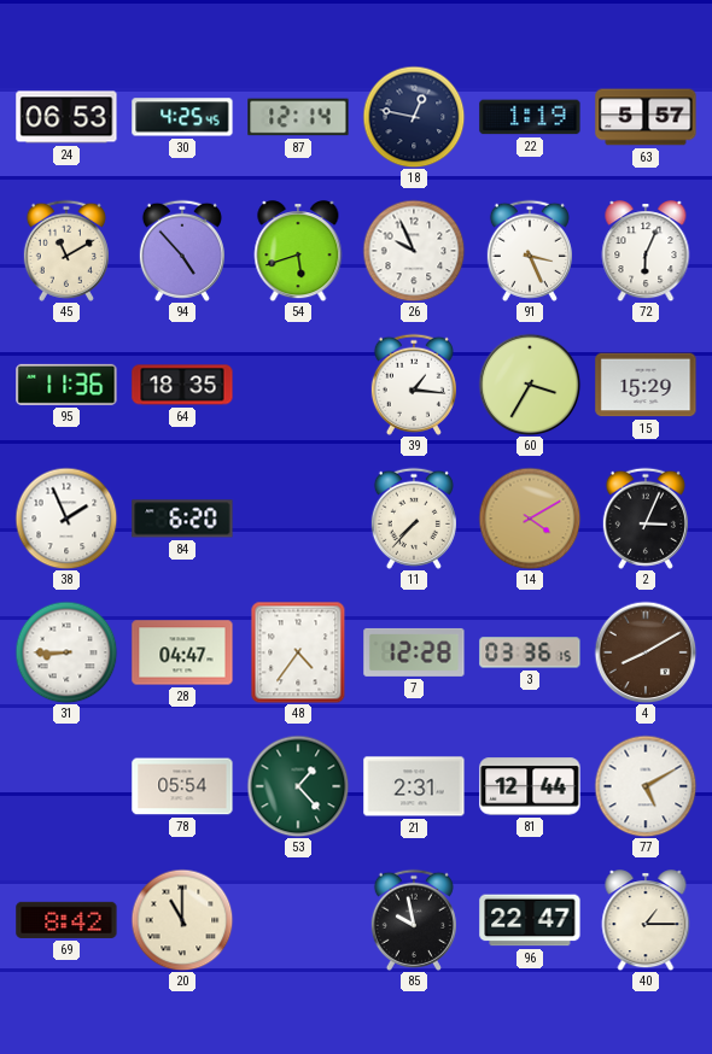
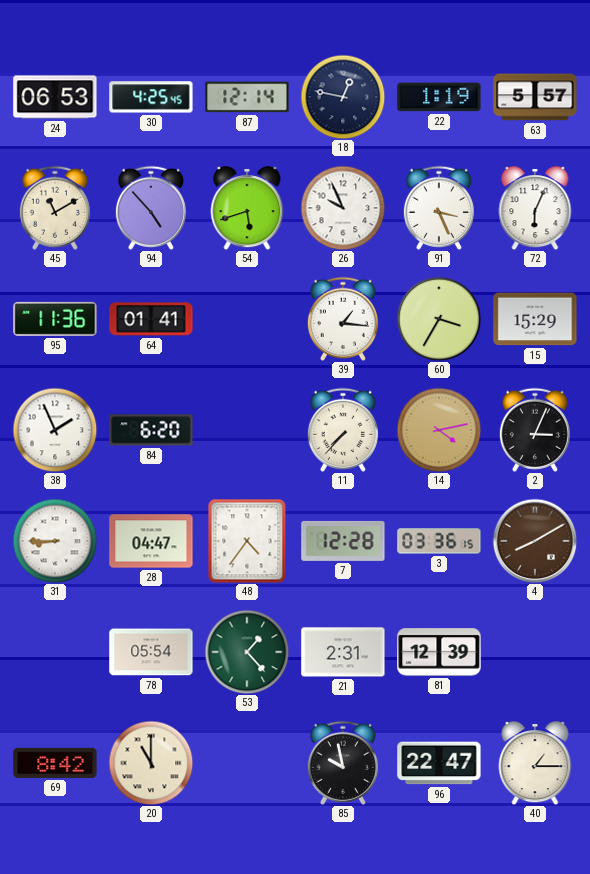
64: 18:35 -> 01:41 (151, 319)
14: 4:10 -> 4:13 (439, 430)
81: 12:44 -> 12:39 (439, 652)
77: 5:10 -> none (646, 786)
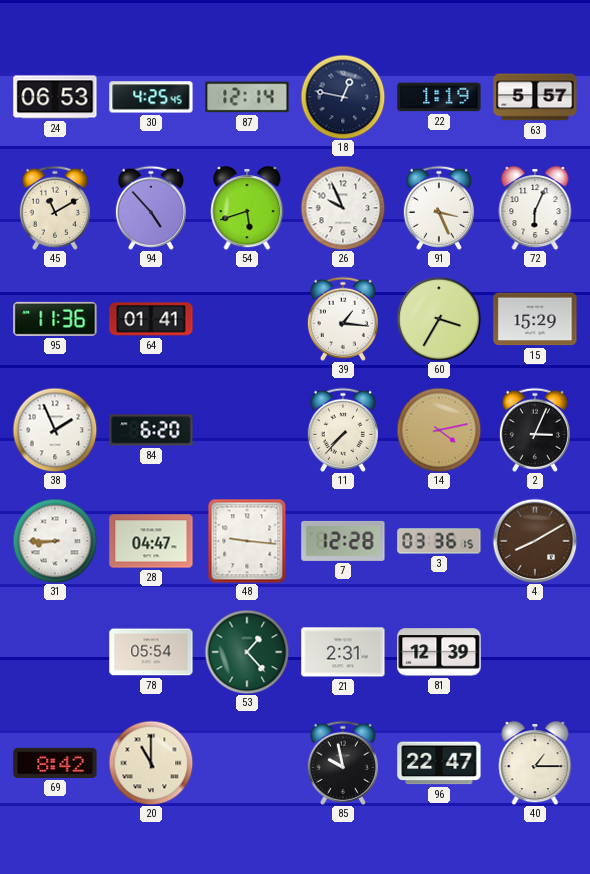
48: 4:36 -> 9:16 (247, 541)
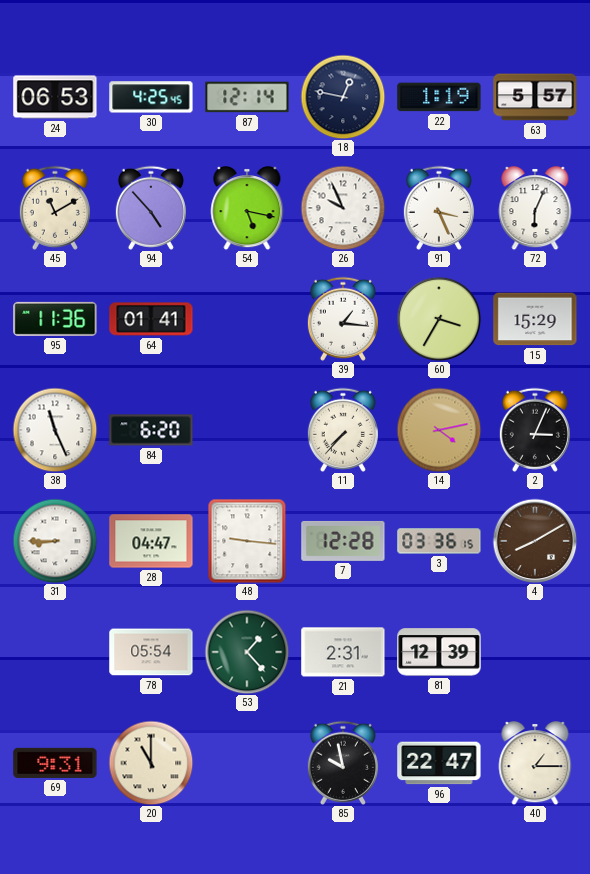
54: 5:42 -> 5:17 (247, 208)
38: 1:56 -> 11:26 (55, 430)
69: 8:42 -> 9:31 (55, 763)
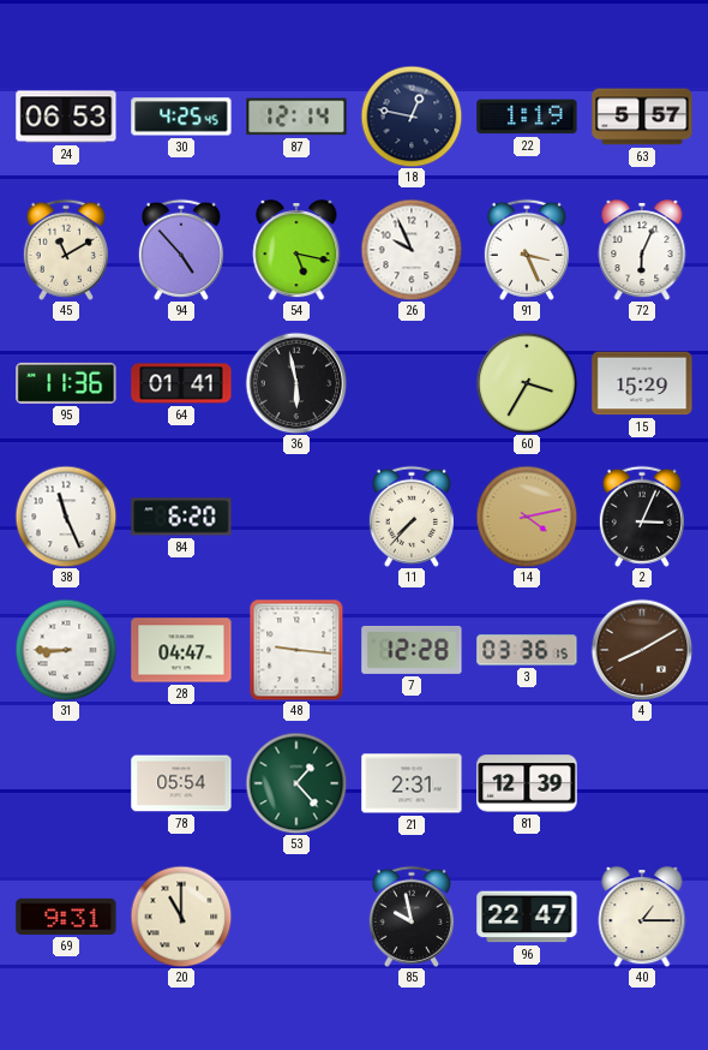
36: none -> 5:58 (296, 383)
39: 1:16 -> none (343, 319)
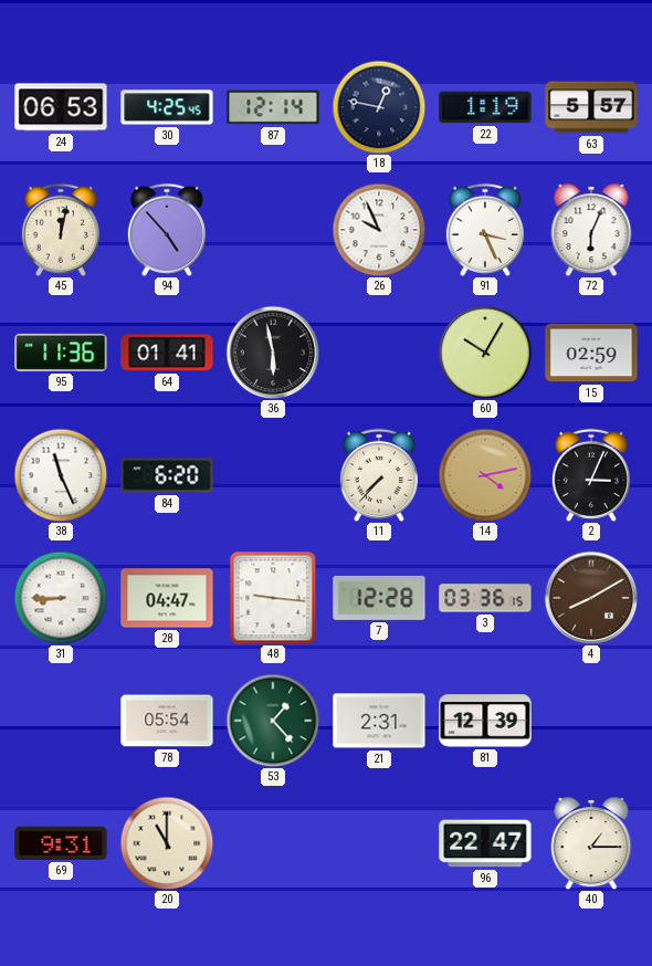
45: 11:10 -> 12:02 (61, 230)
54: 5:17 -> none (296, 250)
60: 3:35 -> 10:05 (485, 353)
15: 15:29 -> 02:59 (591, 353)
85: 9:58 -> none (412, 917)
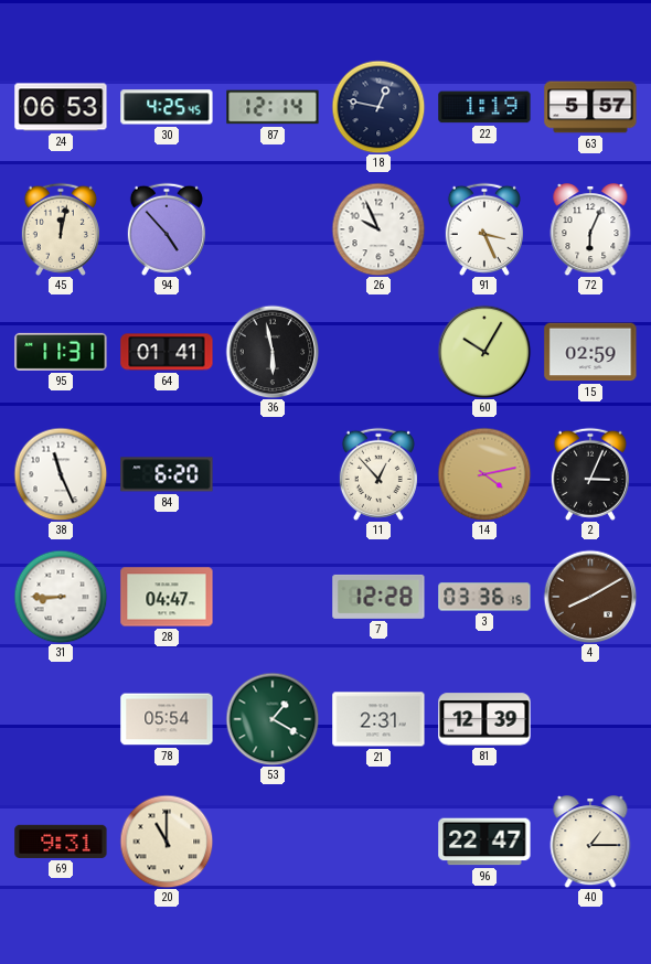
95: 11:36 -> 11:31 (61, 352)
11: 7:37 -> 12:53 (378, 474)
48: 9:16 -> none (273, 598)
53: 1:23 -> 1:20 (273, 719)
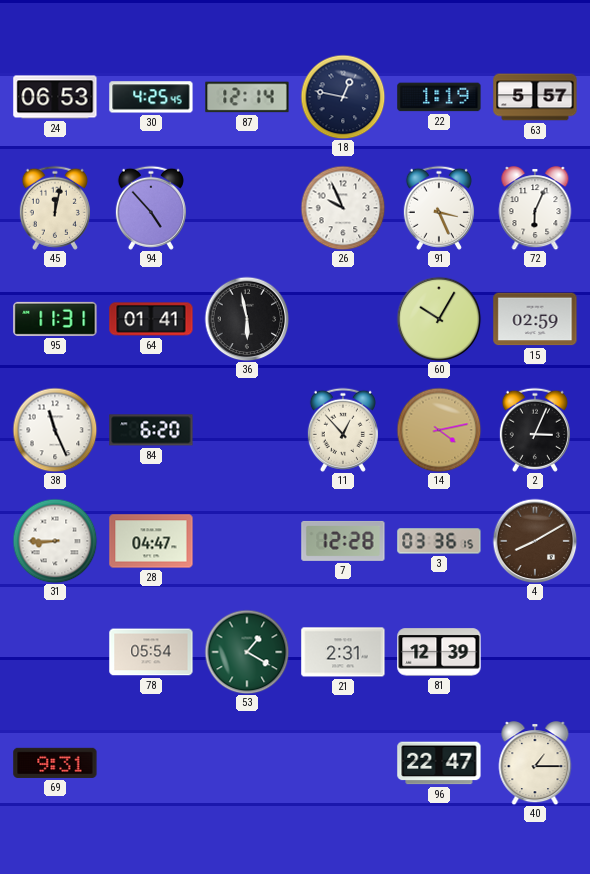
20: 11:00 -> none (167, 842)
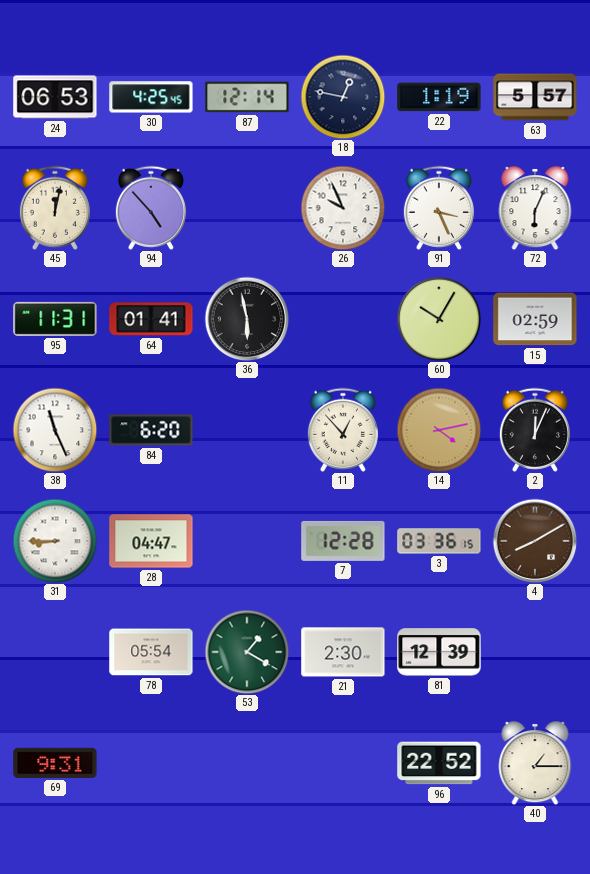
2: 3:04 -> 12:04 (535, 430)
21: 2:31 -> 2:30 (343, 652)
96: 22:47 -> 22:52 (439, 763)
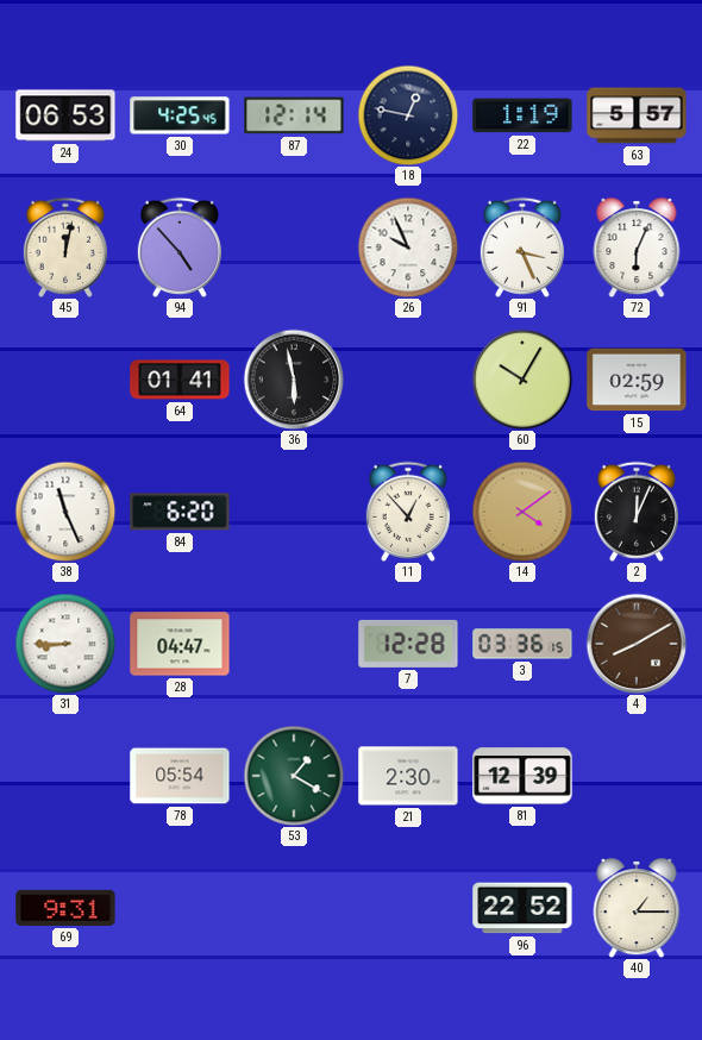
95: 11:31 -> none (55, 319)
14: 4:13 -> 4:09 (522, 512)
